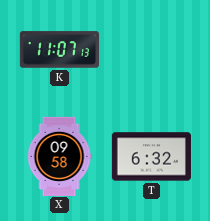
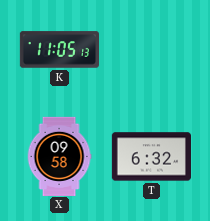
K: 11:07 -> 11:05 (59, 50)
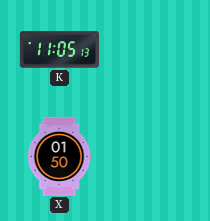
X: 09:58 -> 01:50 (59, 156)
T: 6:32 -> none (151, 157)
